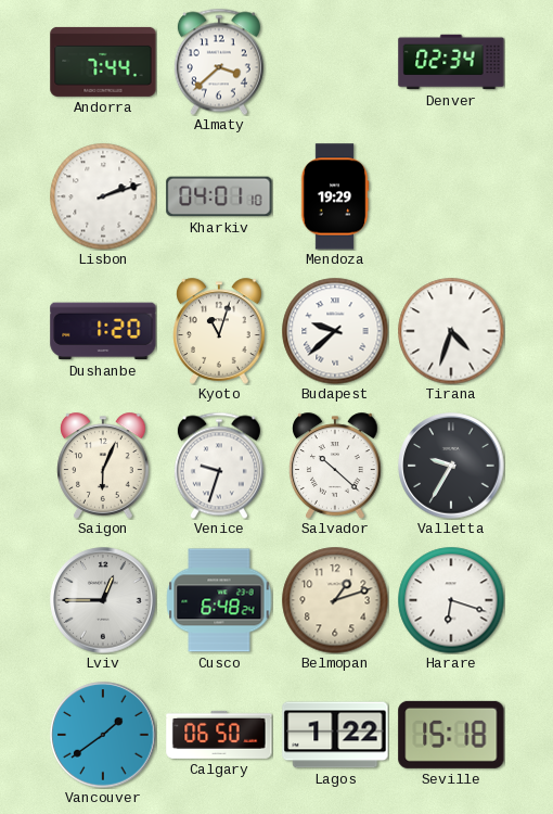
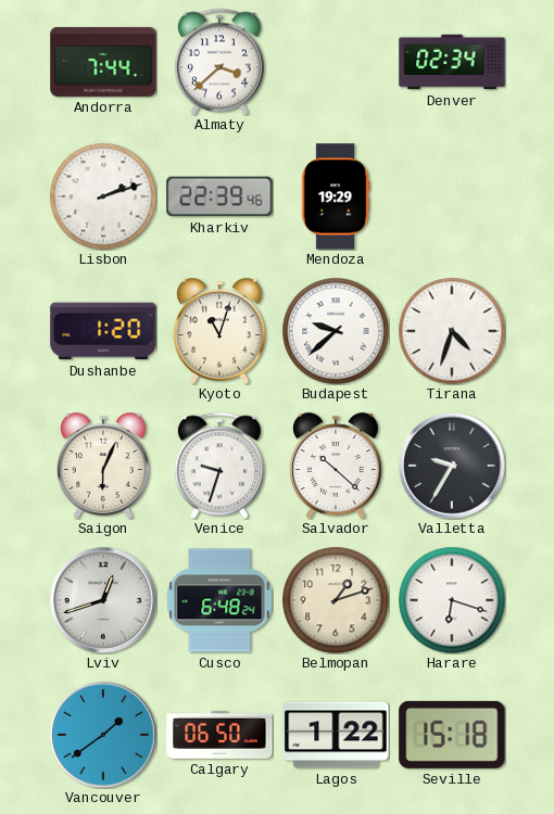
Kharkiv: 04:01 -> 22:39 (219, 196)
Lviv: 12:45 -> 12:42 (103, 600)
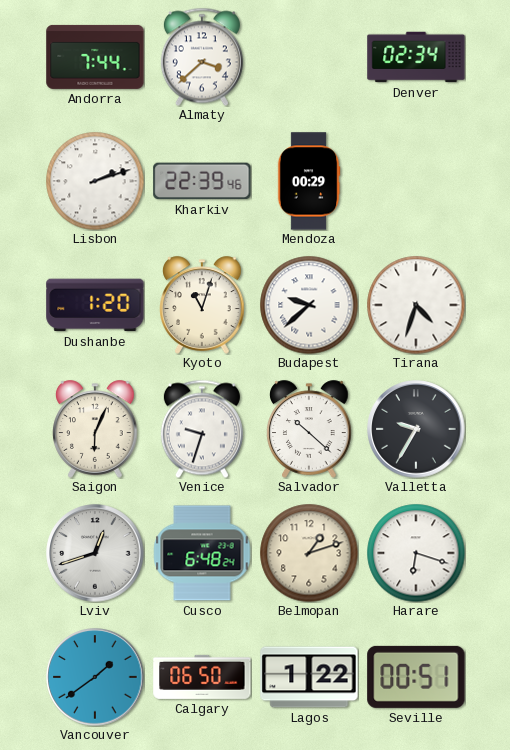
Mendoza: 19:29 -> 00:29 (309, 181)
Seville: 15:18 -> 00:51 (416, 677)
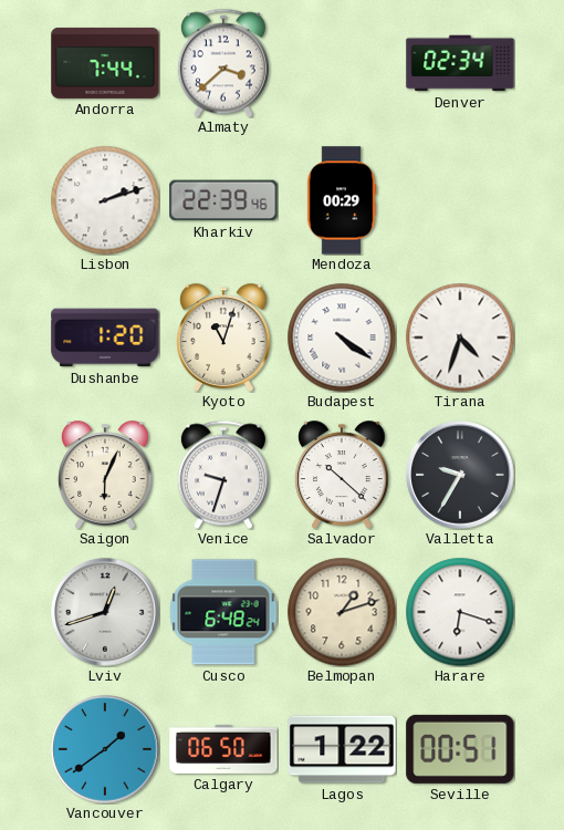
Budapest: 9:38 -> 4:21 (342, 338)
